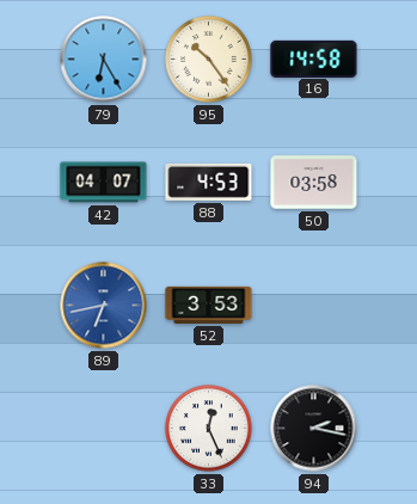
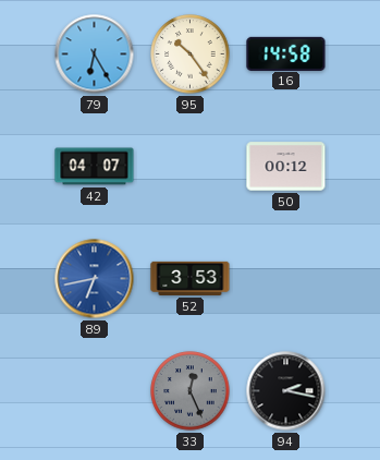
88: 4:53 -> none (209, 182)
50: 03:58 -> 00:12 (286, 167)
33 dial: white -> grey (191, 391)
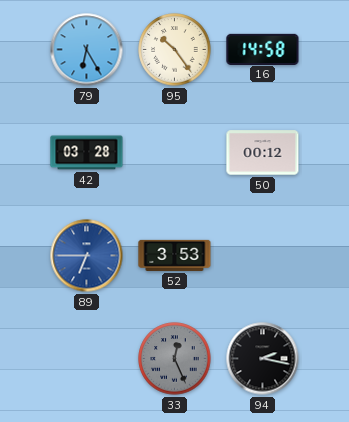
42: 04:07 -> 03:28 (87, 153)
89: 6:43 -> 6:45 (87, 256)
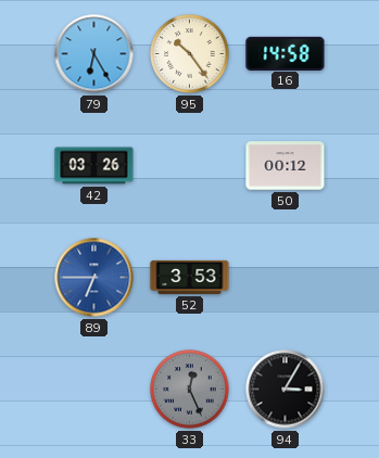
42: 03:28 -> 03:26 (94, 166)
94: 2:17 -> 3:05 (286, 390)
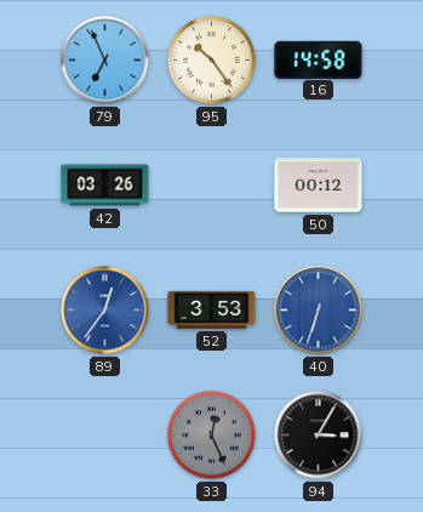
79: 6:25 -> 6:56 (105, 61)
89: 6:45 -> 12:36 (105, 311)
40: none -> 6:33 (319, 311)
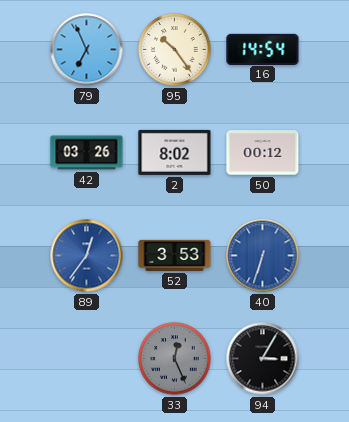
16: 14:58 -> 14:54 (263, 49)
2: none -> 8:02 (175, 152)
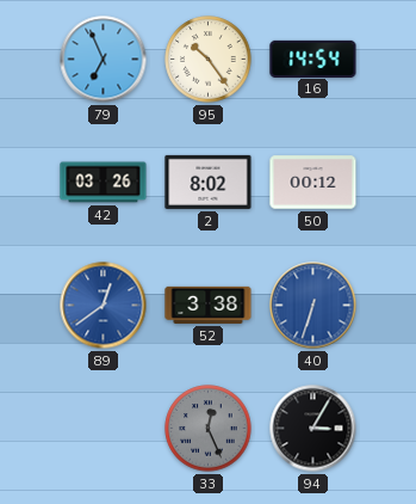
89: 12:36 -> 12:39 (104, 306)
52: 3:53 -> 3:38 (209, 305)
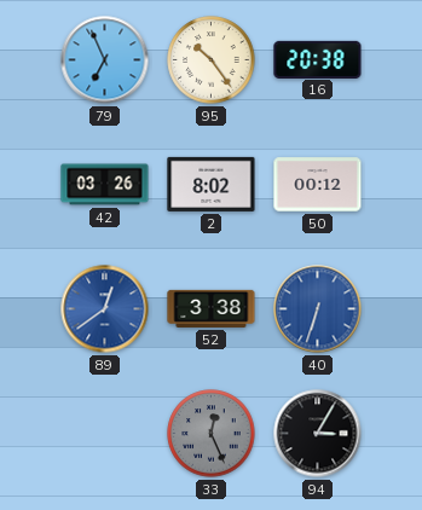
16: 14:54 -> 20:38 (318, 59)
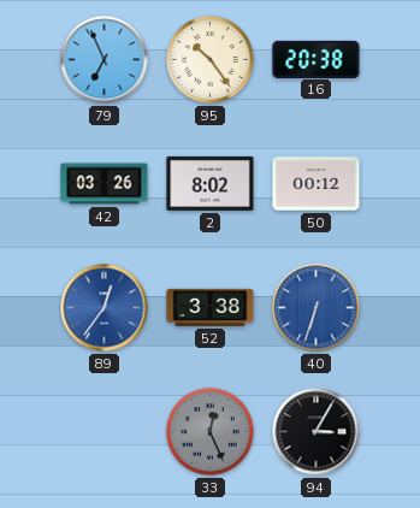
89: 12:39 -> 12:36 (105, 308)
